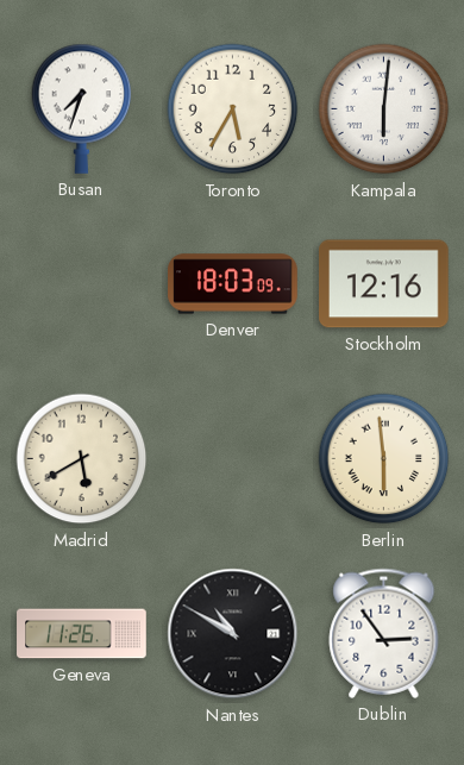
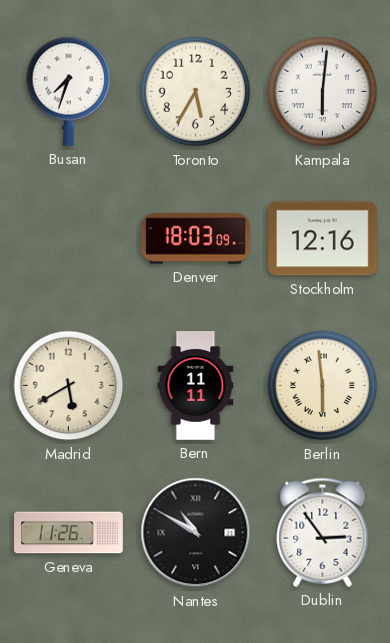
Bern: none -> 11:11 (196, 386)
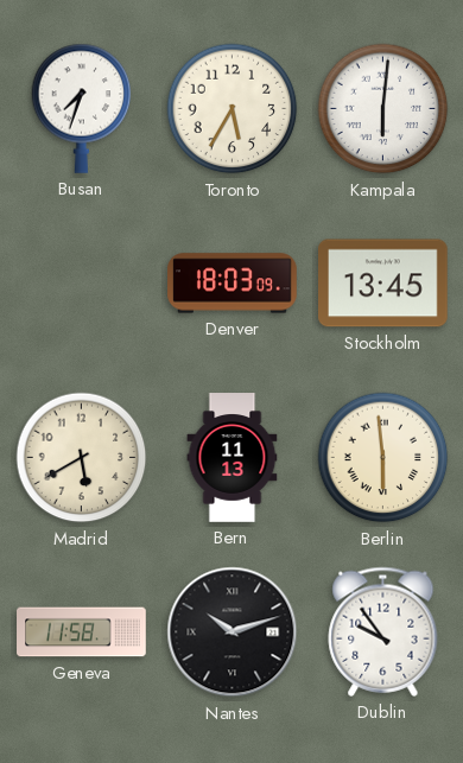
Stockholm: 12:16 -> 13:45 (383, 284)
Bern: 11:11 -> 11:13 (233, 458)
Geneva: 11:26 -> 11:58 (82, 632)
Nantes: 10:50 -> 10:12 (233, 632)
Dublin: 2:54 -> 9:54 (383, 631)
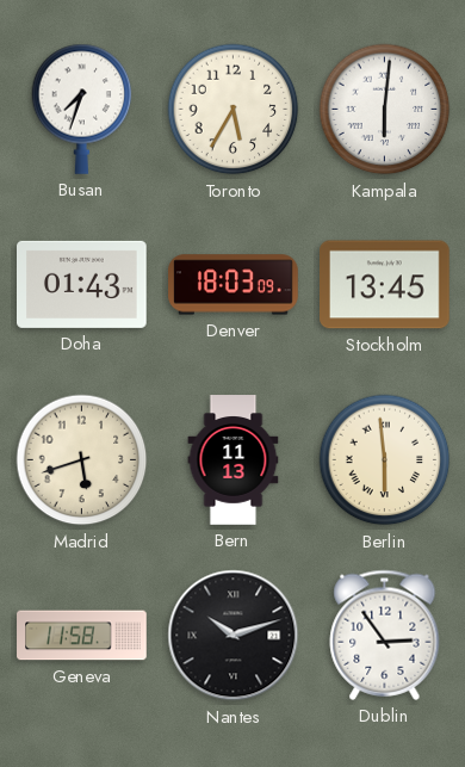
Doha: none -> 01:43 (82, 284)
Madrid: 5:40 -> 5:42 (82, 460)
Dublin: 9:54 -> 2:54 (385, 635)
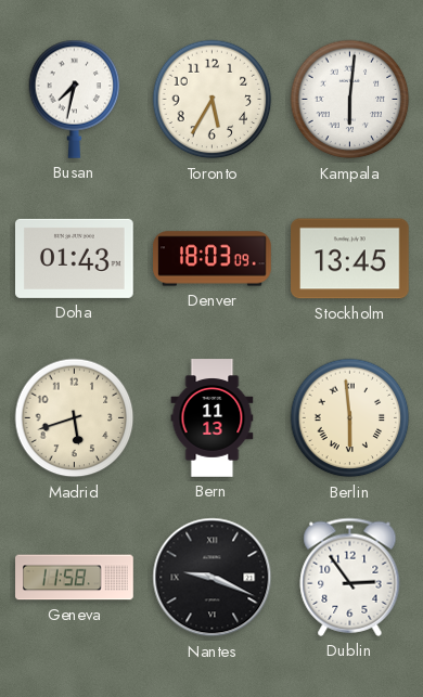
Busan: 7:33 -> 7:32 (75, 99)
Nantes: 10:12 -> 9:19 (213, 578)
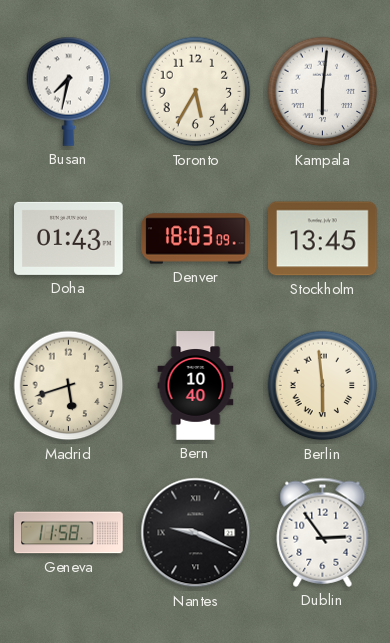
Bern: 11:13 -> 10:40 (196, 386)
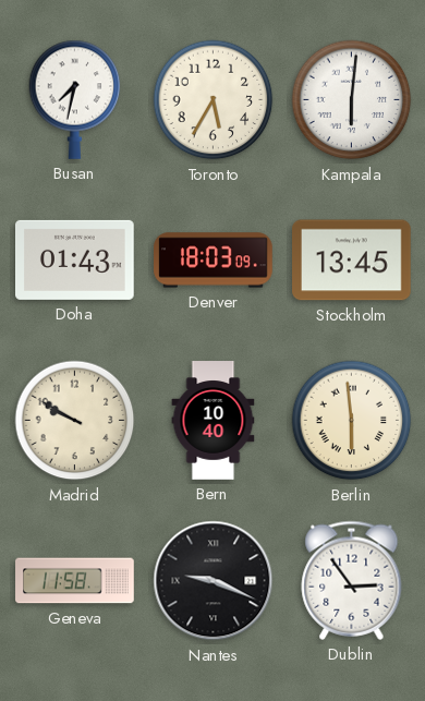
Madrid: 5:42 -> 9:50 (75, 421)
